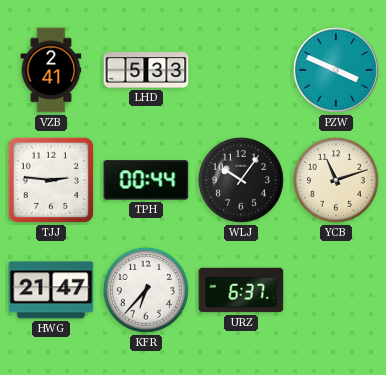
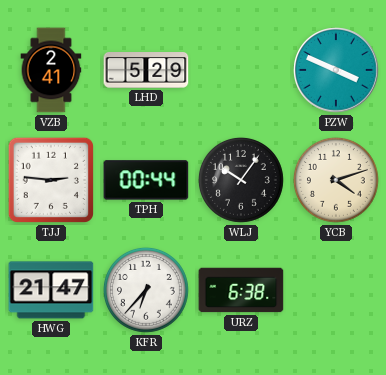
LHD: 5:33 -> 5:29 (146, 71)
YCB: 11:12 -> 4:12 (336, 180)
URZ: 6:37 -> 6:38 (241, 290)
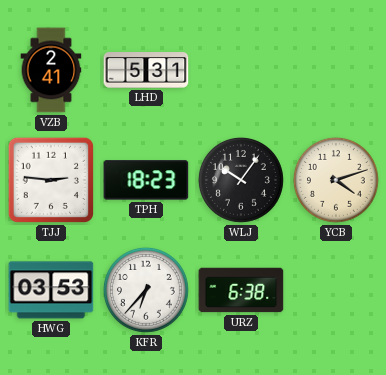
LHD: 5:29 -> 5:31 (146, 71)
PZW: 3:49 -> none (336, 70)
TPH: 00:44 -> 18:23 (146, 180)
HWG: 21:47 -> 03:53 (51, 290)
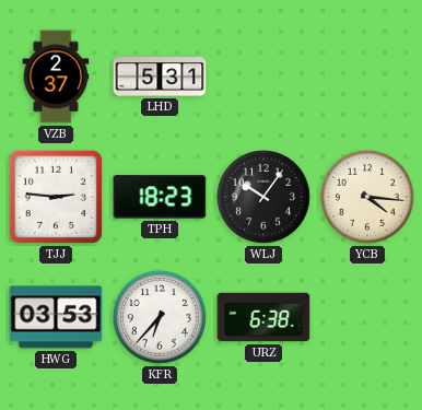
VZB: 2:41 -> 2:37 (56, 77)
YCB: 4:12 -> 4:16 (367, 197)
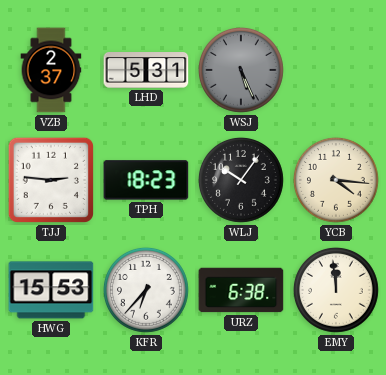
WSJ: none -> 5:26 (241, 70)
HWG: 03:53 -> 15:53 (51, 290)
EMY: none -> 11:59 (336, 290)
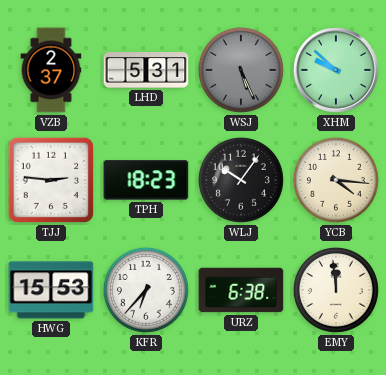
XHM: none -> 9:52 (336, 70)
